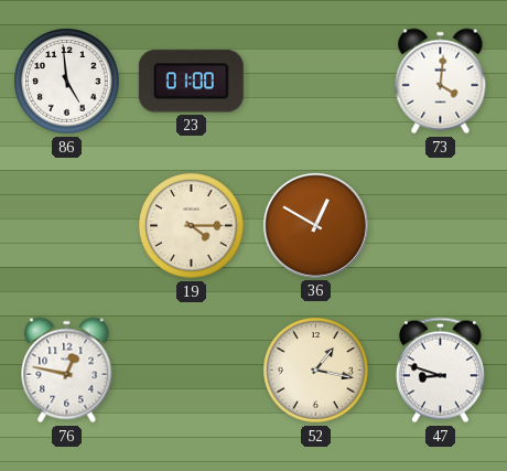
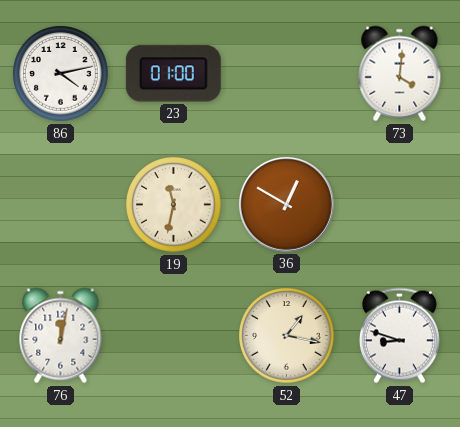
86: 4:59 -> 4:13 (61, 74)
19: 4:15 -> 11:32 (174, 205)
76: 12:47 -> 12:02 (61, 336)
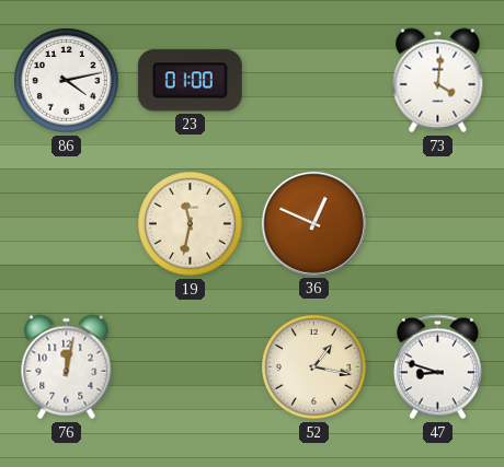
36: 12:50 -> 12:49 (313, 223)
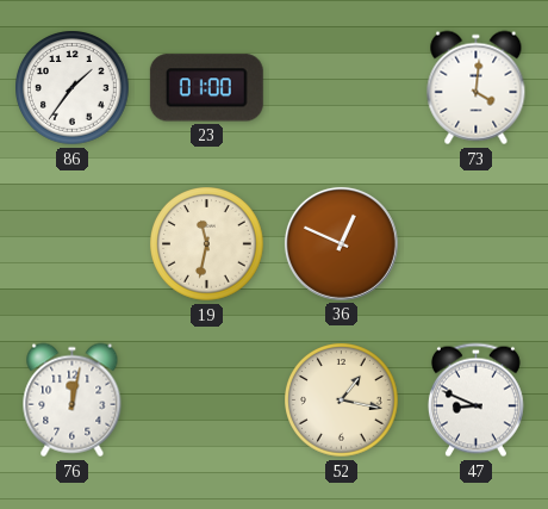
86: 4:13 -> 1:36 (73, 88)
47: 8:48 -> 8:49 (475, 401)
